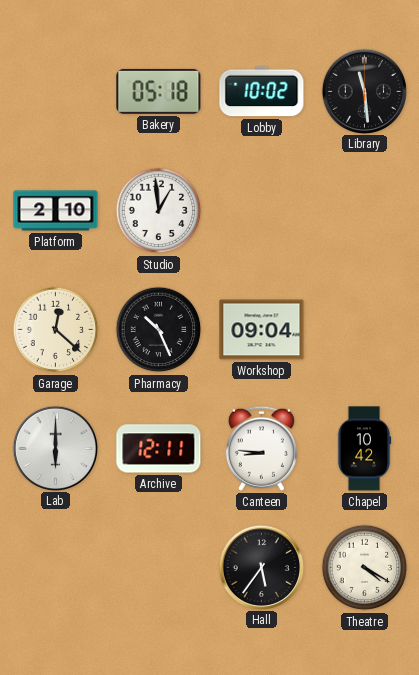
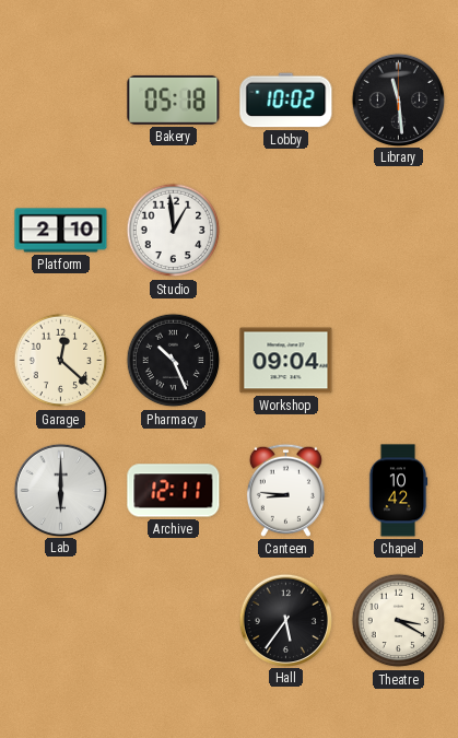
Theatre: 4:20 -> 3:20 (399, 621)
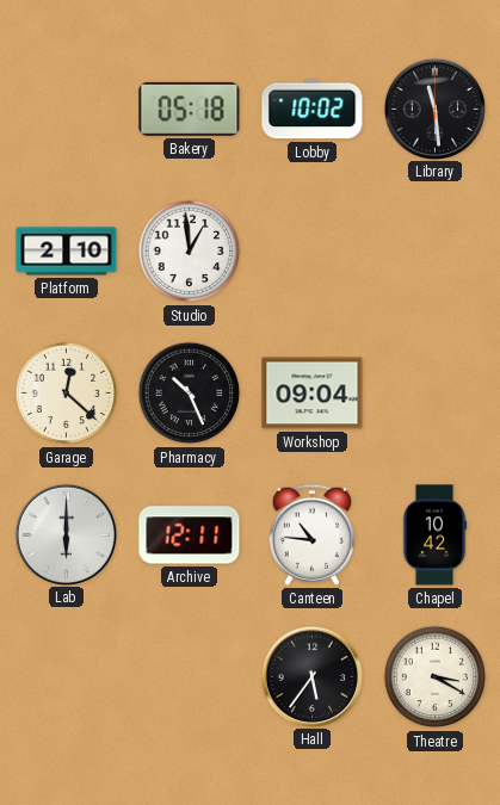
Canteen: 8:46 -> 10:46 (311, 534)
